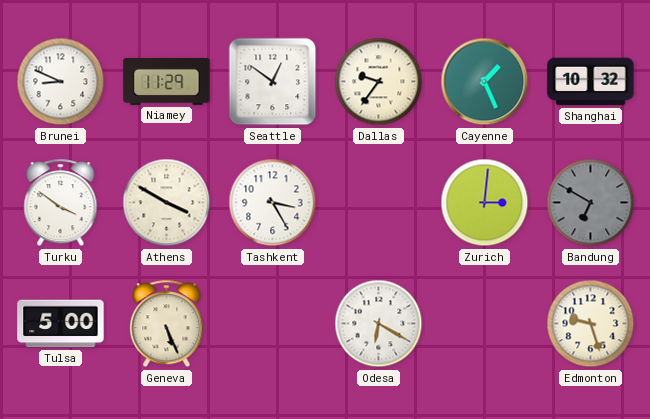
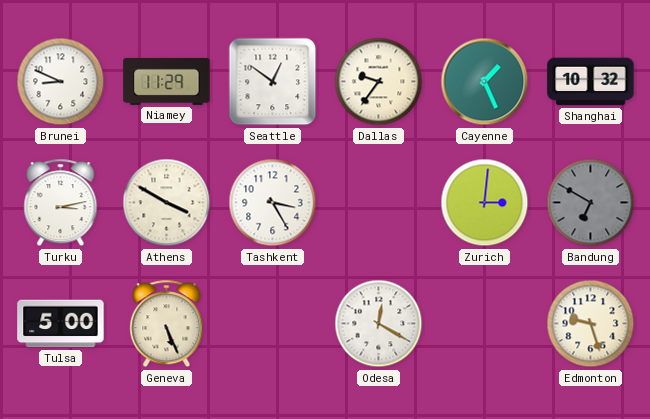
Turku: 3:51 -> 3:13 (61, 203)
Odesa: 6:20 -> 12:20 (379, 324)
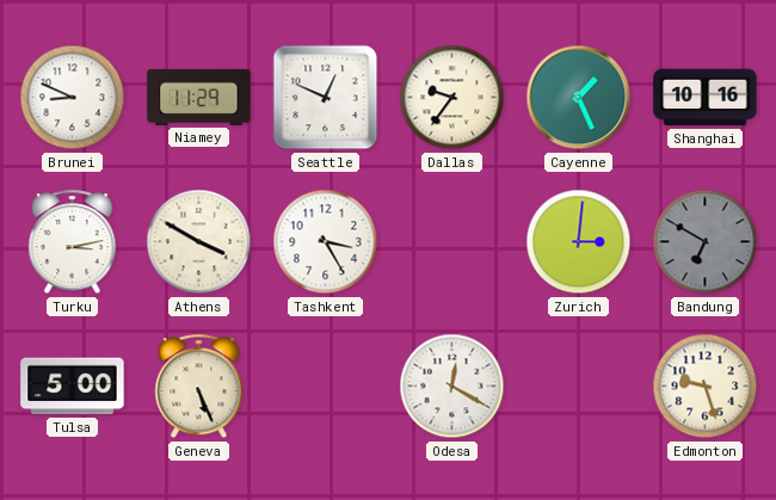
Seattle: 12:51 -> 12:49 (326, 98)
Shanghai: 10:32 -> 10:16 (706, 98)
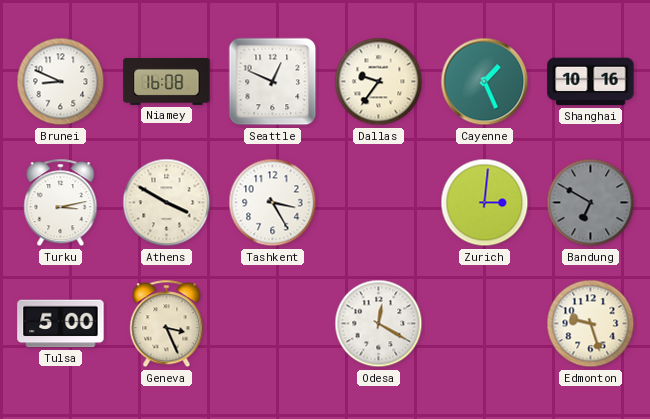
Niamey: 11:29 -> 16:08 (167, 81)
Geneva: 5:26 -> 3:26 (167, 324)
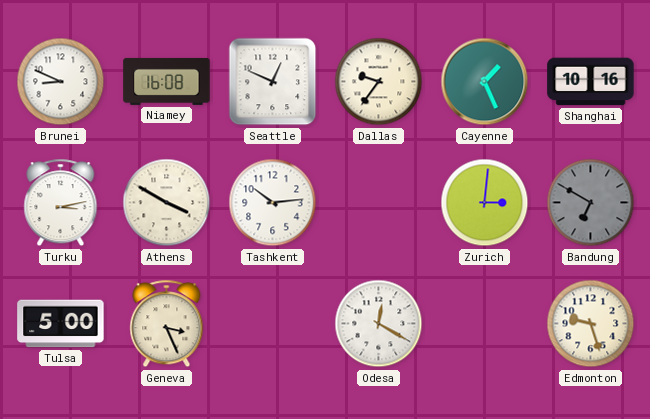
Tashkent: 3:25 -> 10:14 (273, 203)
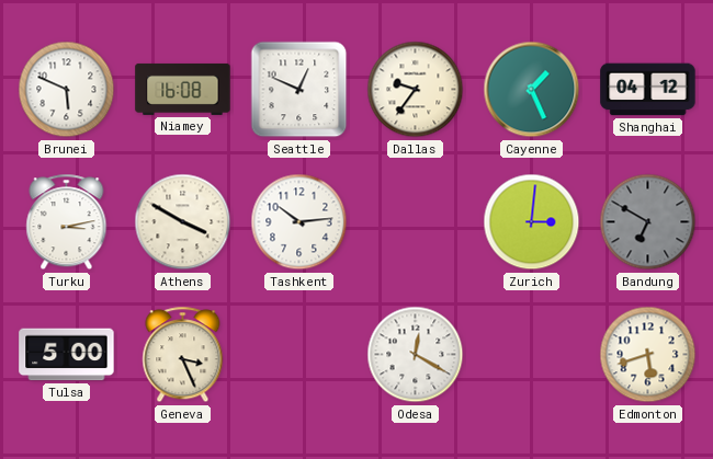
Brunei: 8:49 -> 5:49 (67, 90)
Shanghai: 10:16 -> 04:12 (648, 90)
Edmonton: 9:27 -> 5:42 (648, 355)
